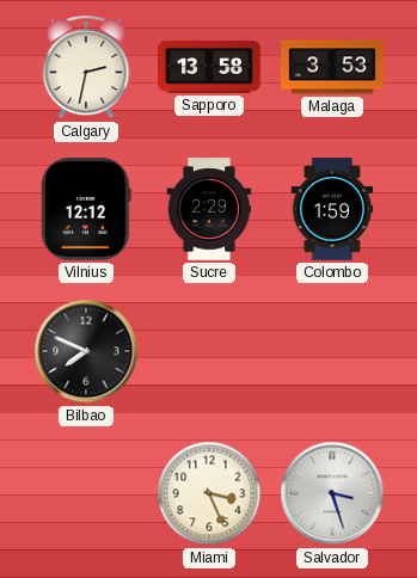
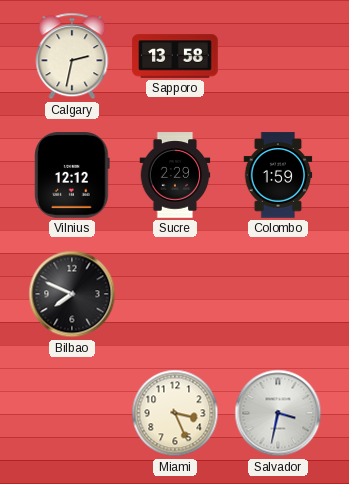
Malaga: 3:53 -> none (332, 67)
Salvador: 3:27 -> 3:32 (278, 413)
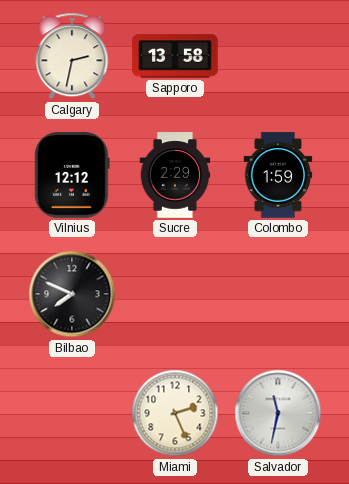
Miami: 3:26 -> 2:26 (175, 413)
Salvador: 3:32 -> 11:32 (278, 413)
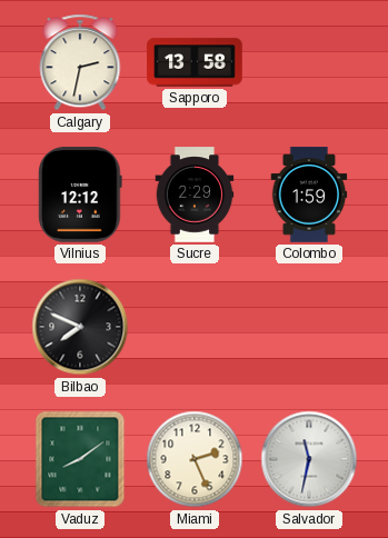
Vaduz: none -> 8:09 (80, 459)
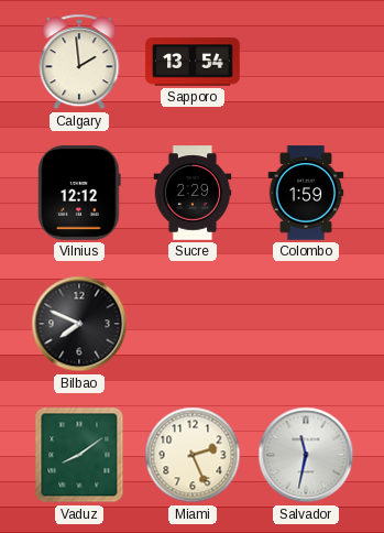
Calgary: 2:32 -> 1:59 (79, 62)
Sapporo: 13:58 -> 13:54 (193, 62)
